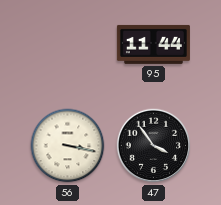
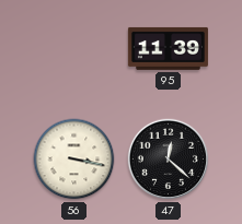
95: 11:44 -> 11:39 (168, 48)
47: 3:54 -> 12:22 (169, 160)
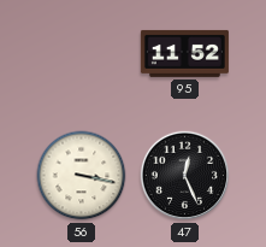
95: 11:39 -> 11:52 (184, 53)
47: 12:22 -> 12:26 (185, 176)
